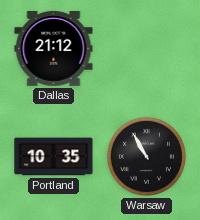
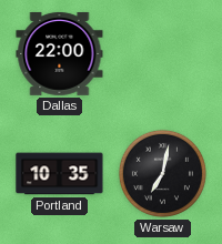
Dallas: 21:12 -> 22:00 (60, 54)
Warsaw: 10:55 -> 7:02 (162, 173)
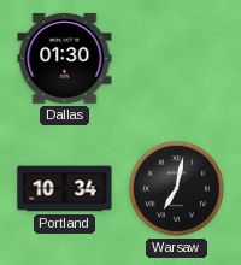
Dallas: 22:00 -> 01:30 (65, 59)
Portland: 10:35 -> 10:34 (65, 189)
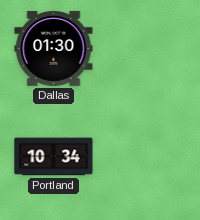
Warsaw: 7:02 -> none (176, 188)
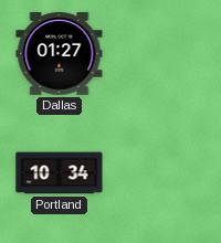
Dallas: 01:30 -> 01:27 (60, 54)
